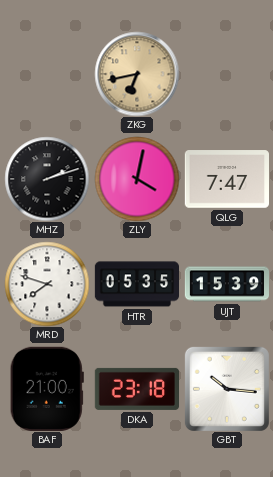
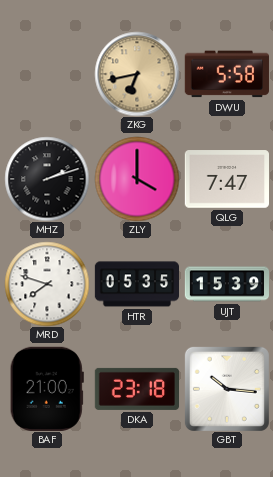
DWU: none -> 5:58 (227, 74)
ZLY: 4:02 -> 4:00 (137, 179)
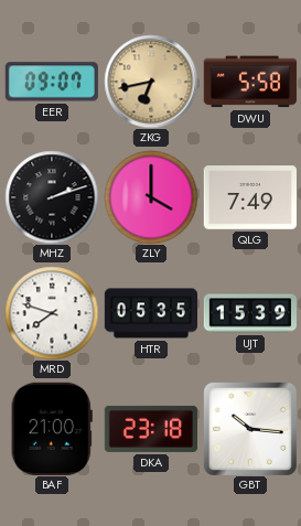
EER: none -> 09:07 (52, 82)
QLG: 7:47 -> 7:49 (249, 197)
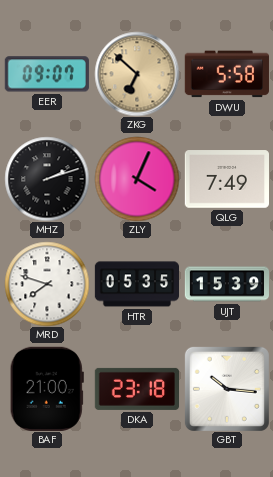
ZKG: 6:43 -> 6:52 (137, 74)
ZLY: 4:00 -> 4:04 (137, 179)
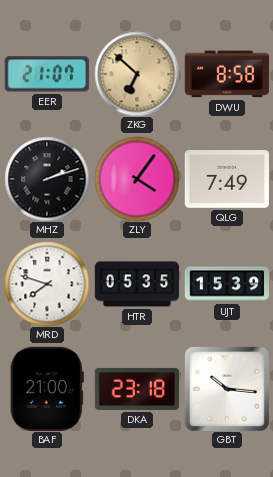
EER: 09:07 -> 21:07 (47, 74)
DWU: 5:58 -> 8:58 (227, 74)
ZLY: 4:04 -> 4:06 (137, 179)
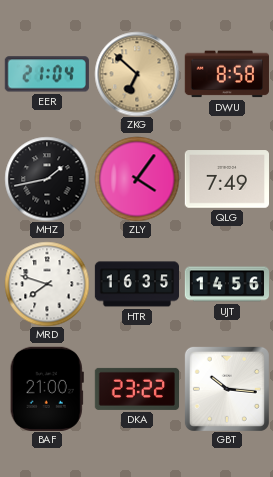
EER: 21:07 -> 21:04 (47, 74)
MHZ: 2:12 -> 1:43 (47, 179)
HTR: 05:35 -> 16:35 (136, 284)
UJT: 15:39 -> 14:56 (226, 284)
DKA: 23:18 -> 23:22 (136, 389)
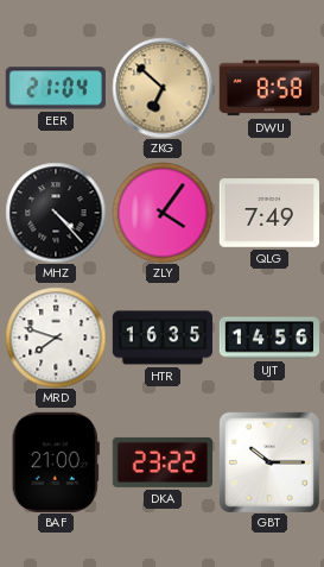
MHZ: 1:43 -> 4:23 (56, 213)
GBT: 10:16 -> 10:15 (269, 462)
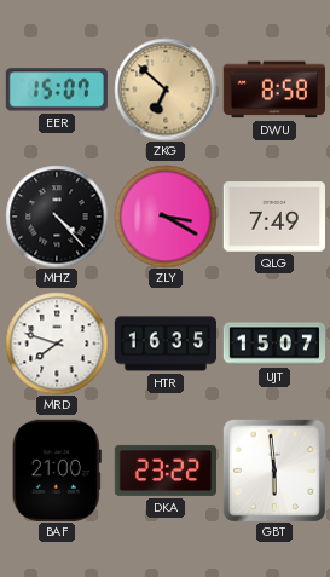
EER: 21:04 -> 15:07 (57, 90)
ZLY: 4:06 -> 3:20 (166, 217)
UJT: 14:56 -> 15:07 (273, 344)
GBT: 10:15 -> 5:59 (274, 471)
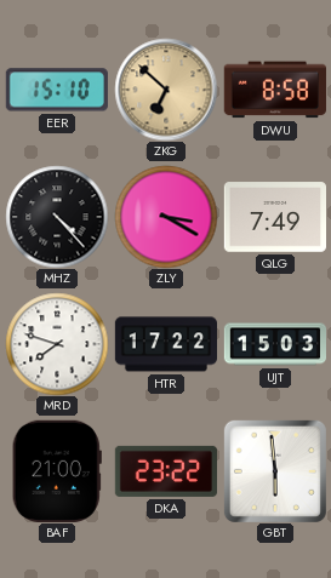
EER: 15:07 -> 15:10 (57, 90)
HTR: 16:35 -> 17:22 (165, 344)
UJT: 15:07 -> 15:03 (274, 344)
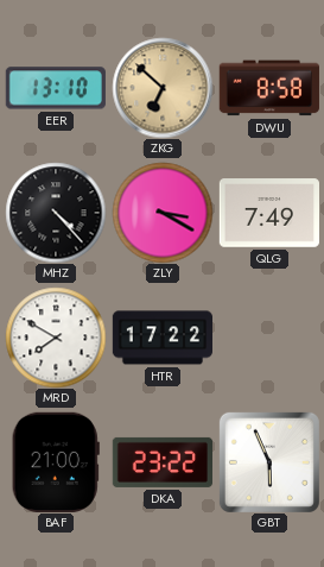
EER: 15:10 -> 13:10 (56, 88)
MRD: 7:48 -> 7:50 (56, 338)
UJT: 15:03 -> none (274, 344)
GBT: 5:59 -> 5:56 (269, 462)
